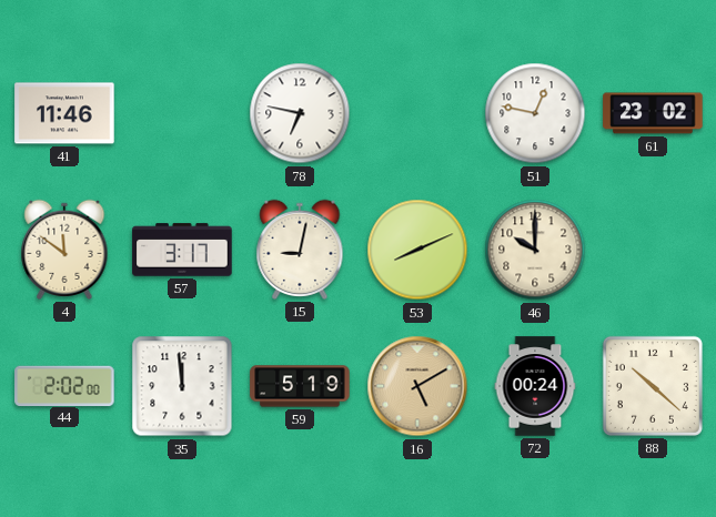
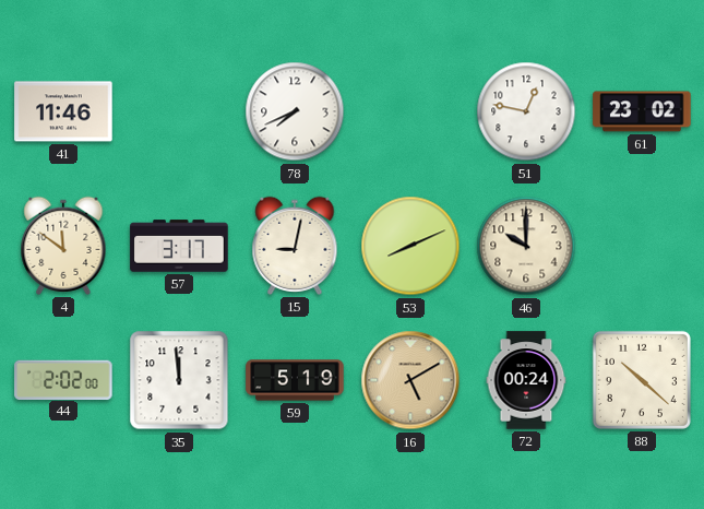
78: 6:47 -> 7:41 (295, 111)
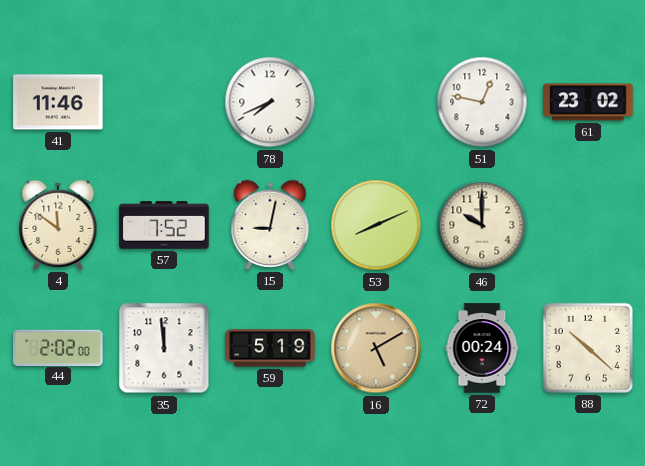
57: 3:17 -> 7:52 (164, 225)
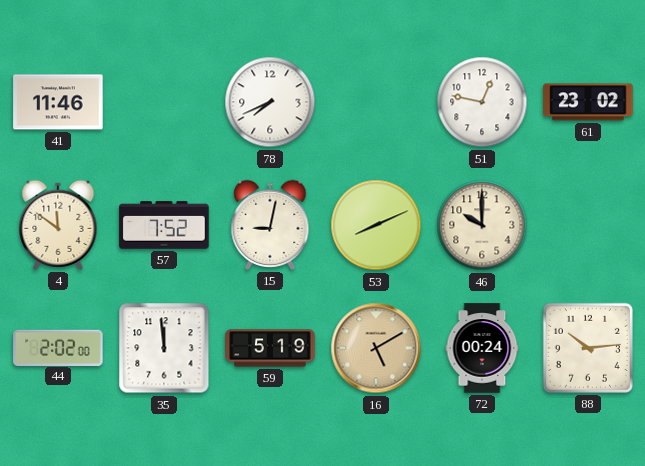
88: 10:22 -> 10:14 (588, 348)
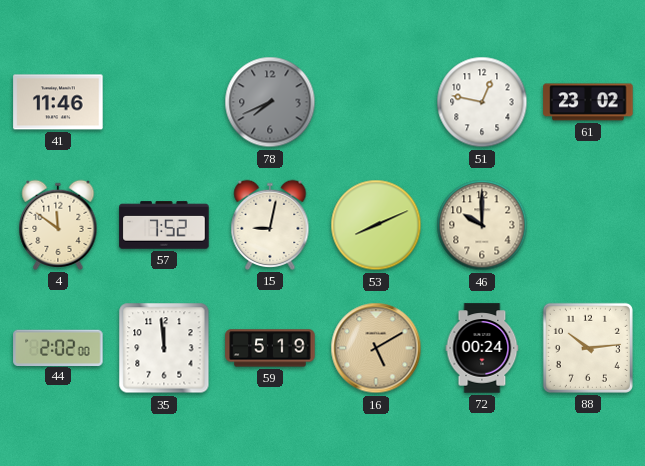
78 dial: white -> grey (270, 102)
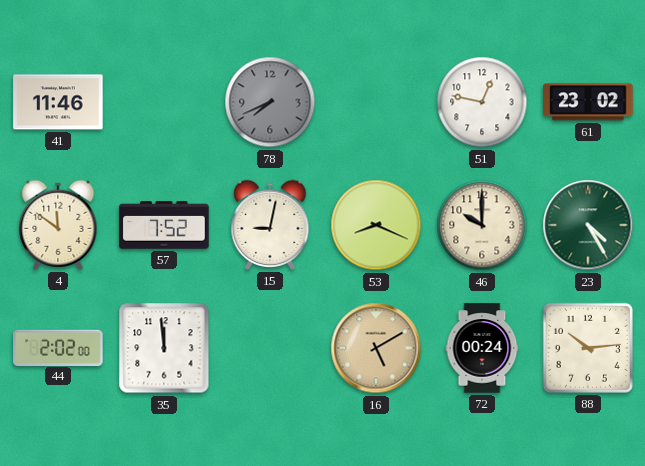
53: 8:11 -> 8:19 (376, 225)
23: none -> 4:25 (588, 225)
59: 5:19 -> none (270, 348)
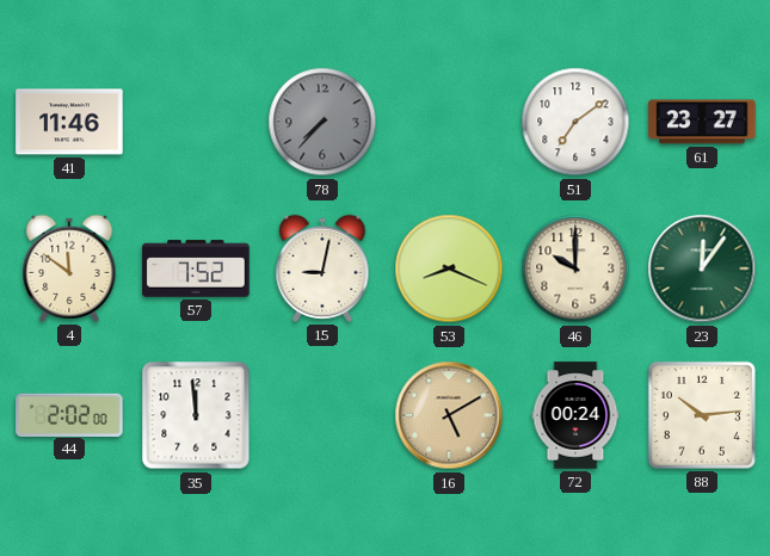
78: 7:41 -> 7:37 (322, 122)
51: 12:47 -> 7:09 (575, 122)
61: 23:02 -> 23:27 (702, 122)
23: 4:25 -> 12:06 (702, 268)
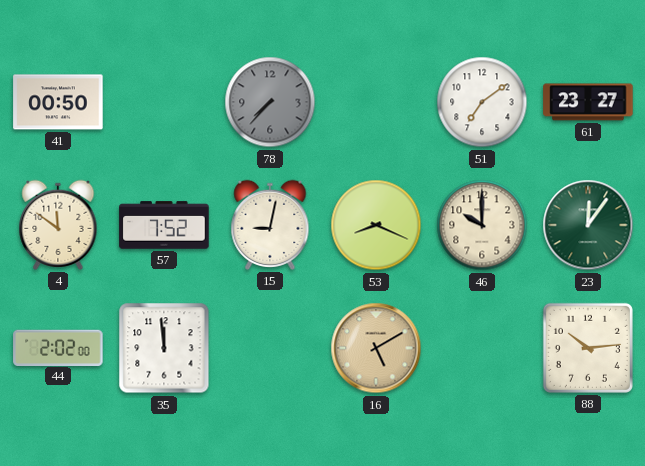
41: 11:46 -> 00:50 (58, 102)
72: 00:24 -> none (575, 415)
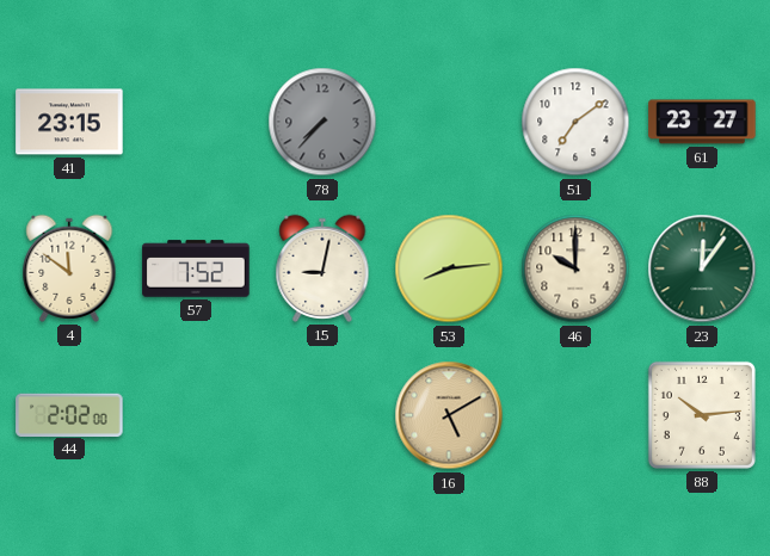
41: 00:50 -> 23:15 (69, 122)
53: 8:19 -> 8:14 (449, 268)
35: 11:59 -> none (164, 348)
